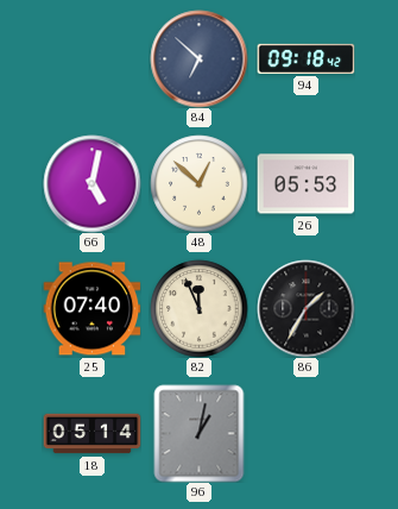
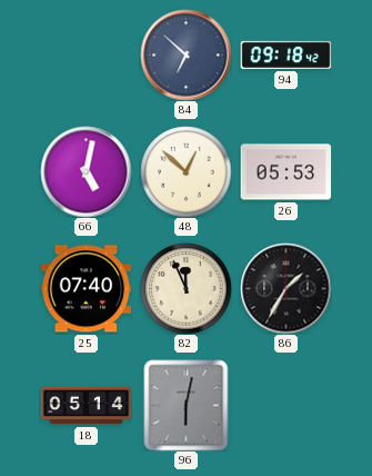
96: 1:02 -> 6:02 (187, 405)
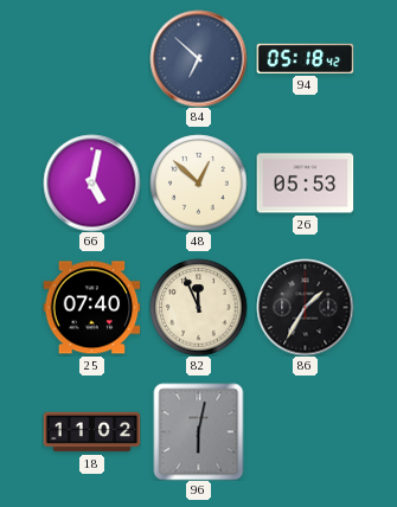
94: 09:18 -> 05:18 (305, 58)
18: 05:14 -> 11:02 (91, 432)
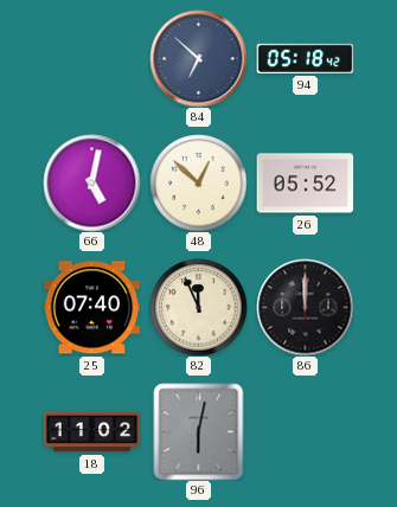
26: 05:53 -> 05:52 (305, 184)
86: 1:35 -> 12:00 (305, 307)
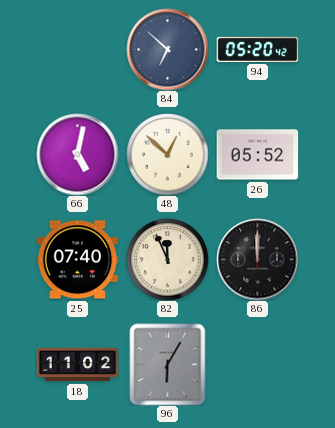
94: 05:18 -> 05:20 (257, 49)
96: 6:02 -> 6:05 (168, 364)
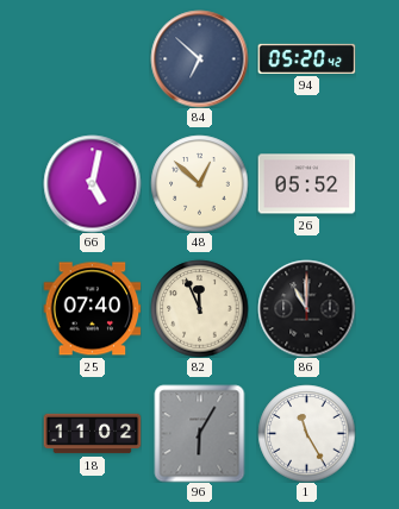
86: 12:00 -> 11:00 (306, 308)
1: none -> 11:25 (306, 433)
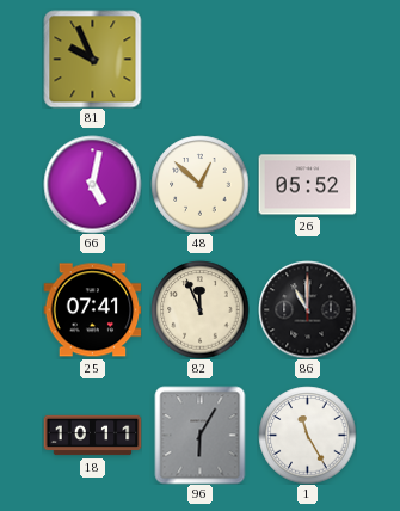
81: none -> 9:56 (92, 59)
84: 6:52 -> none (199, 58)
94: 05:20 -> none (306, 58)
25: 07:40 -> 07:41 (92, 310)
18: 11:02 -> 10:11 (92, 436)
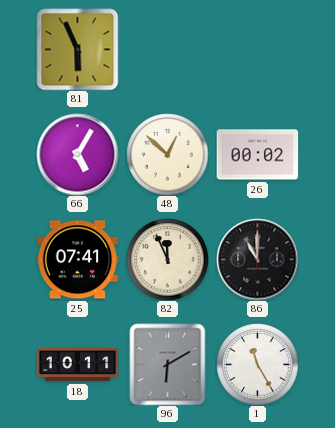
81: 9:56 -> 5:56 (77, 49)
66: 5:02 -> 5:05 (77, 154)
26: 05:52 -> 00:02 (257, 155)
96: 6:05 -> 6:10 (168, 364)
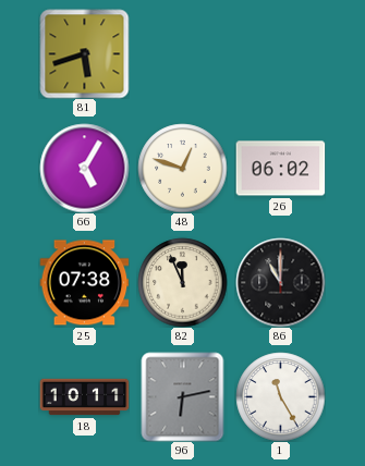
81: 5:56 -> 5:42 (84, 53)
48: 12:52 -> 12:48 (182, 168)
26: 00:02 -> 06:02 (280, 169)
25: 07:41 -> 07:38 (84, 283)
96: 6:10 -> 6:13 (183, 396)
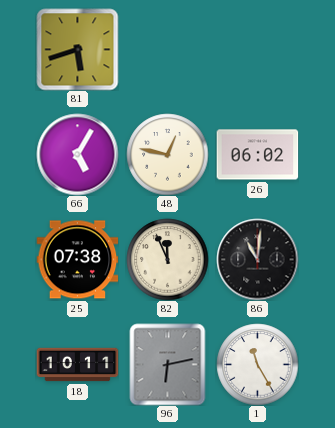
48: 12:48 -> 12:47 (167, 154)
86: 11:00 -> 11:01 (257, 259)
